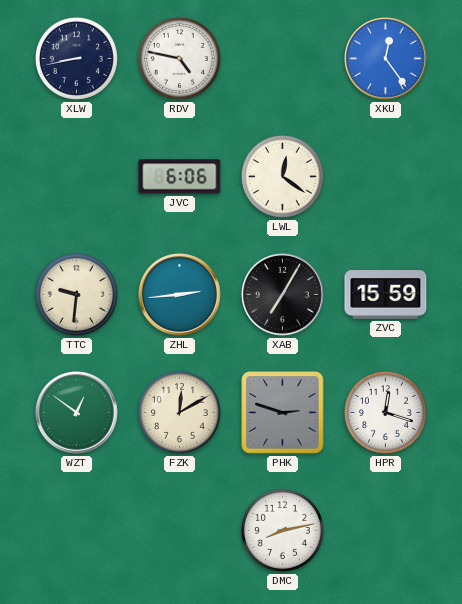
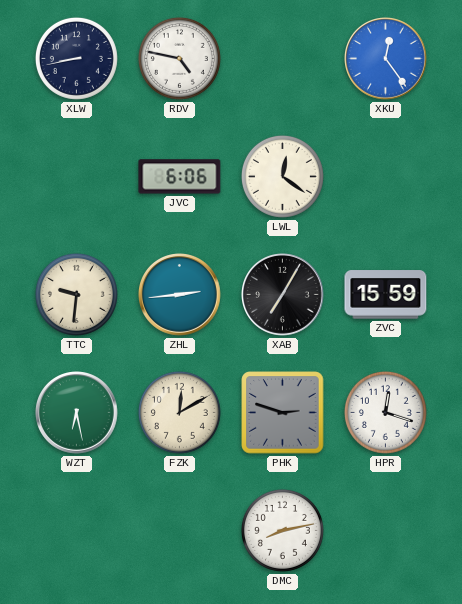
WZT: 12:51 -> 6:28 (77, 413)
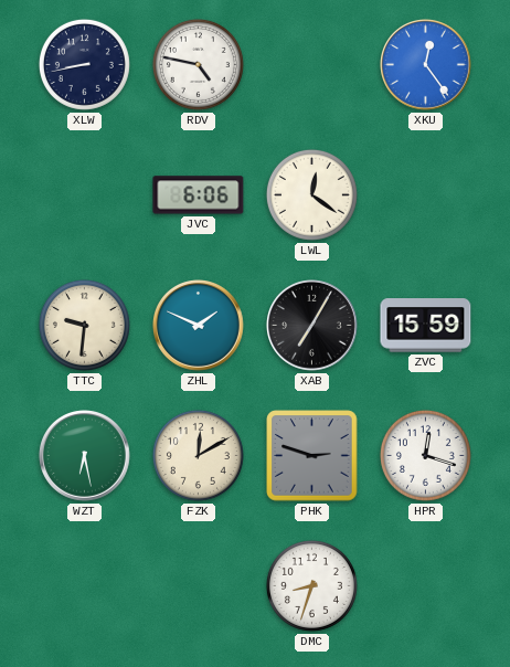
ZHL: 2:44 -> 1:49 (199, 326)
DMC: 8:13 -> 8:33 (311, 585)
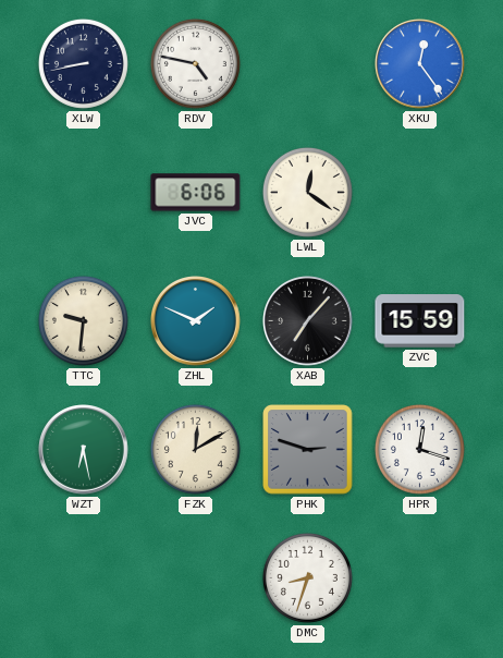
XAB: 7:05 -> 7:07 (308, 321)
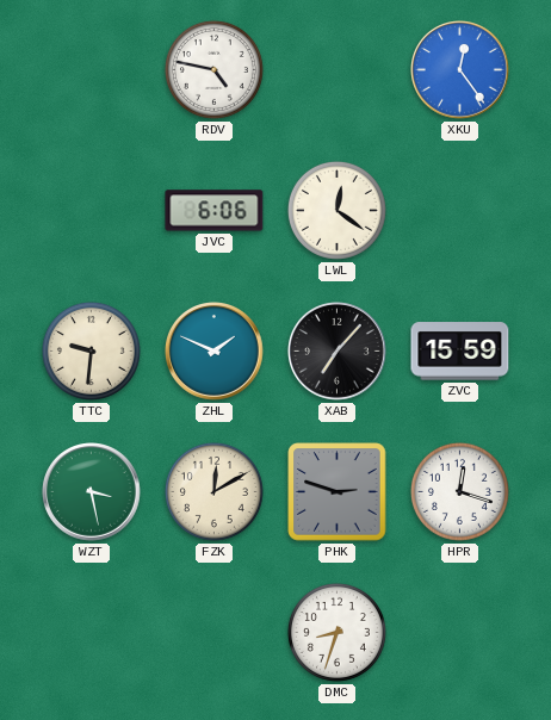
XLW: 8:43 -> none (83, 63)
WZT: 6:28 -> 3:28 (92, 492)
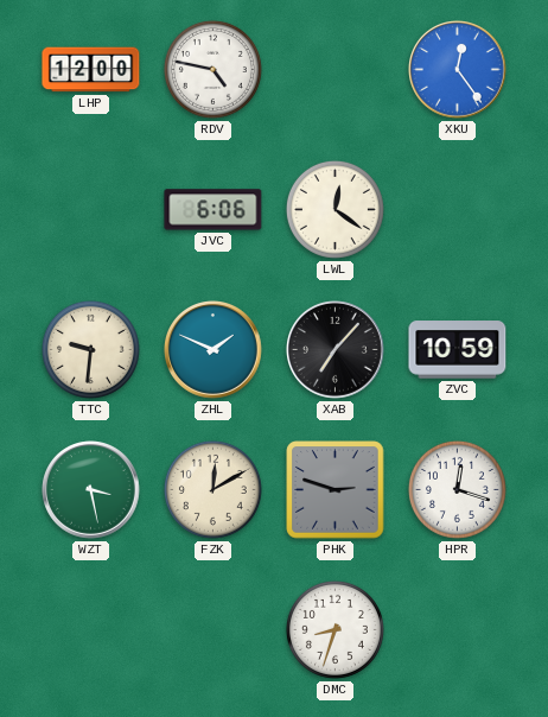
LHP: none -> 12:00 (91, 70)
ZVC: 15:59 -> 10:59 (458, 350)
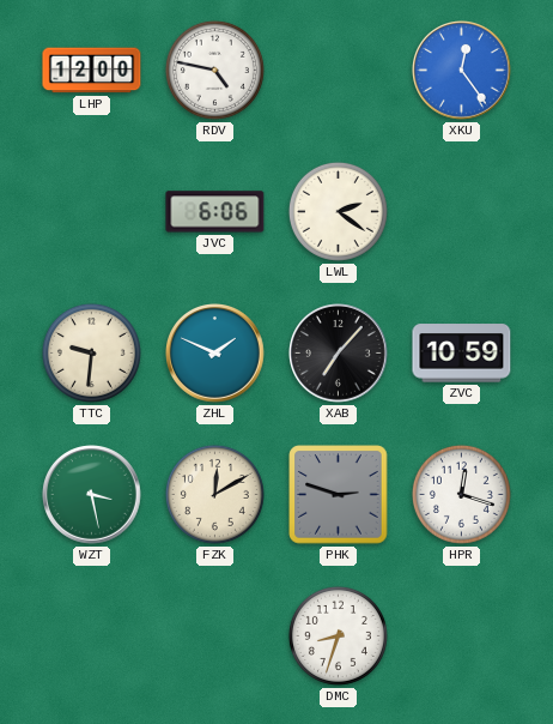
LWL: 12:21 -> 2:21 (338, 211)
